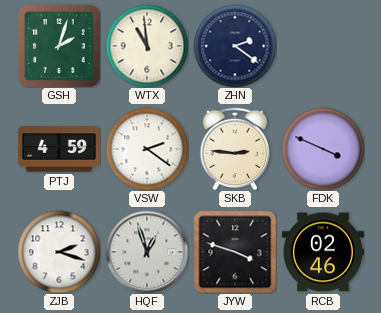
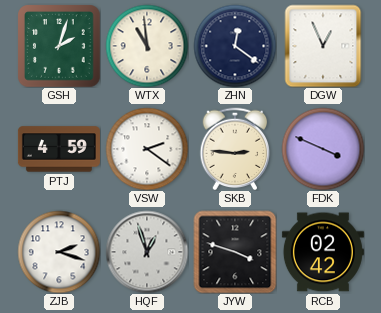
ZHN: 2:21 -> 12:21 (235, 46)
DGW: none -> 12:56 (323, 46)
RCB: 02:46 -> 02:42 (323, 252)
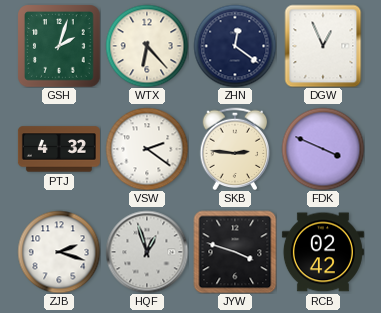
WTX: 10:59 -> 6:23 (147, 46)
PTJ: 4:59 -> 4:32 (59, 149)
